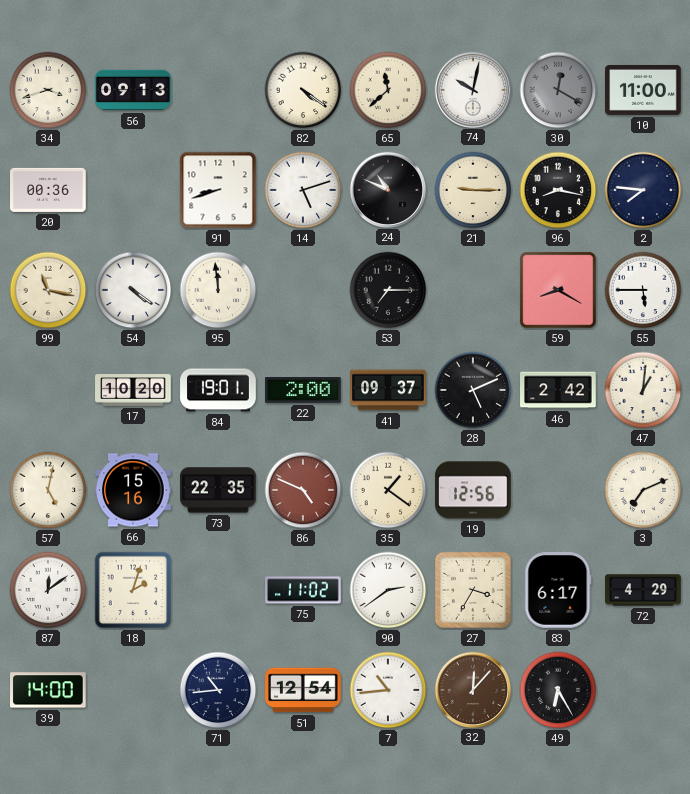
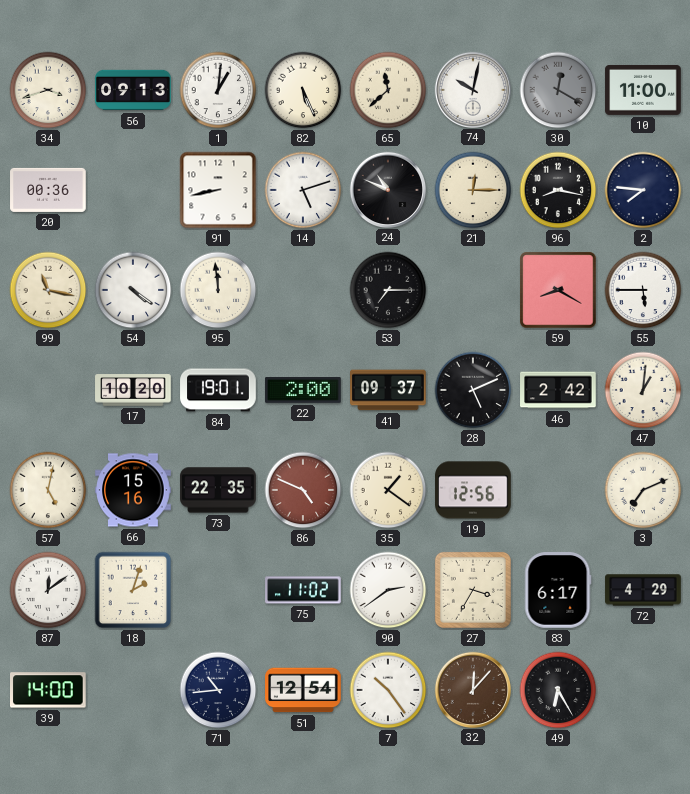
1: none -> 1:01 (218, 90)
82: 4:21 -> 5:26 (303, 90)
91: 8:42 -> 8:43 (218, 190)
21: 9:15 -> 12:15 (473, 190)
7: 10:44 -> 10:24 (388, 690)
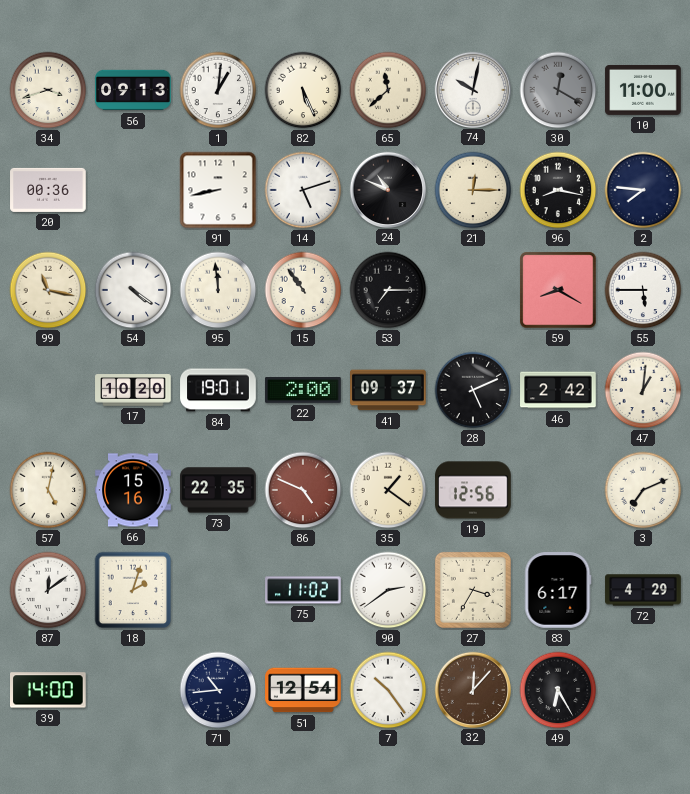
15: none -> 10:54 (303, 290)
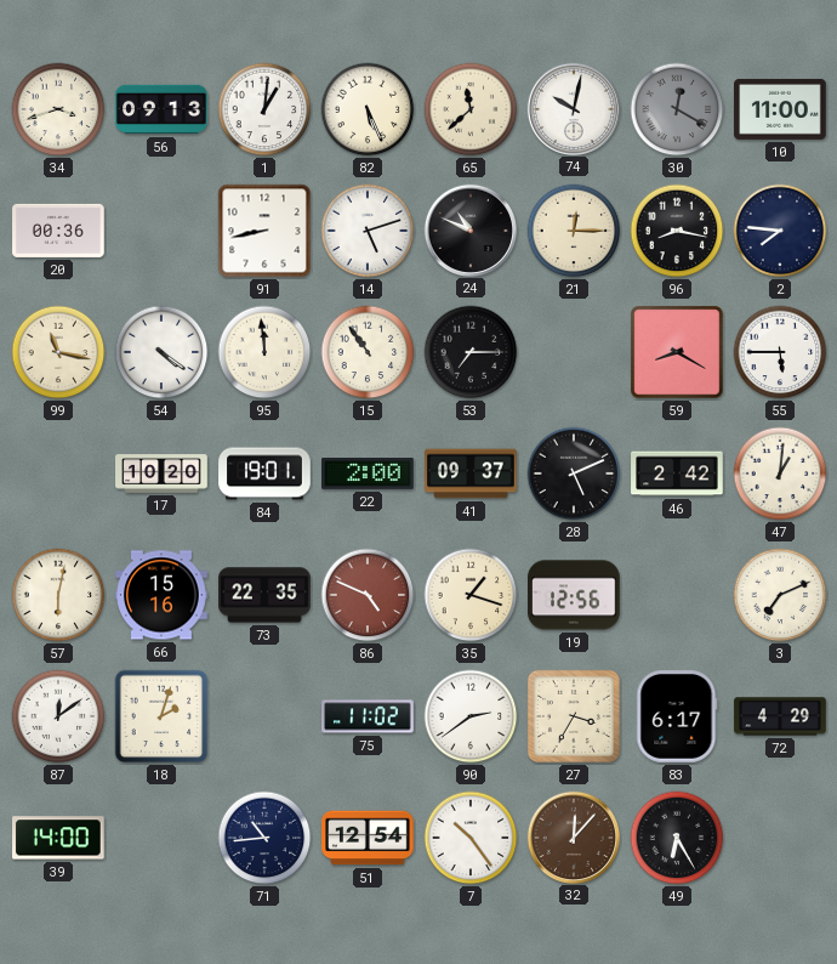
57: 5:02 -> 6:02 (58, 595)
35: 1:21 -> 1:18 (471, 595)
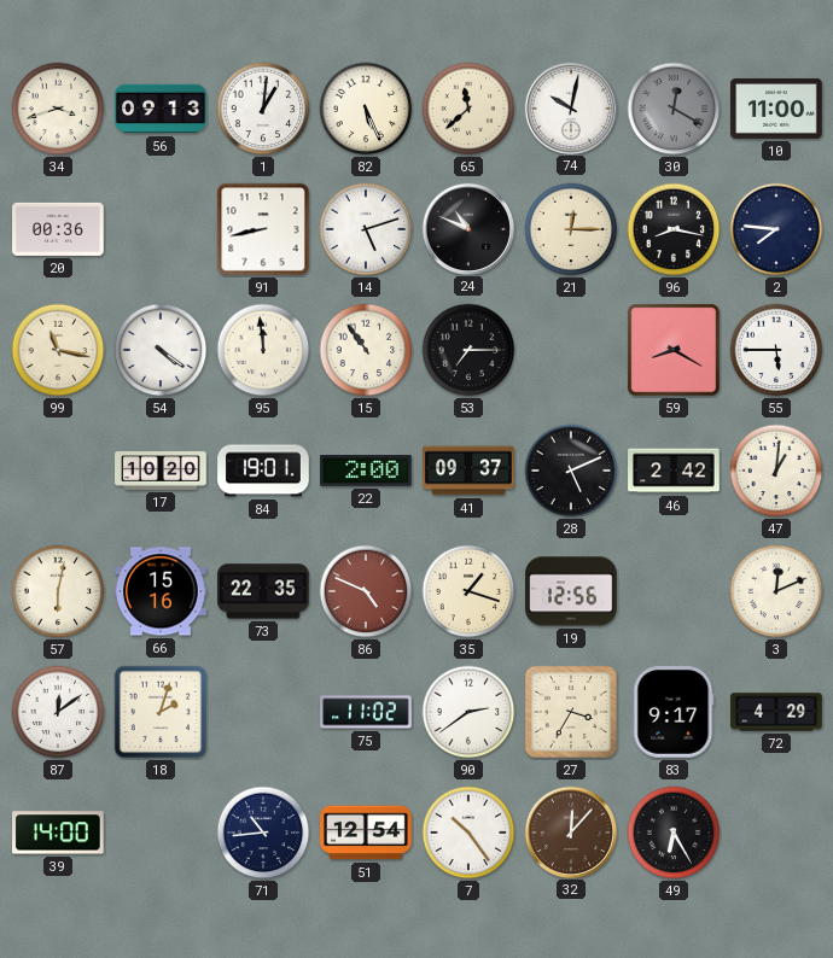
3: 7:11 -> 12:11 (776, 591)
83: 6:17 -> 9:17 (674, 712)
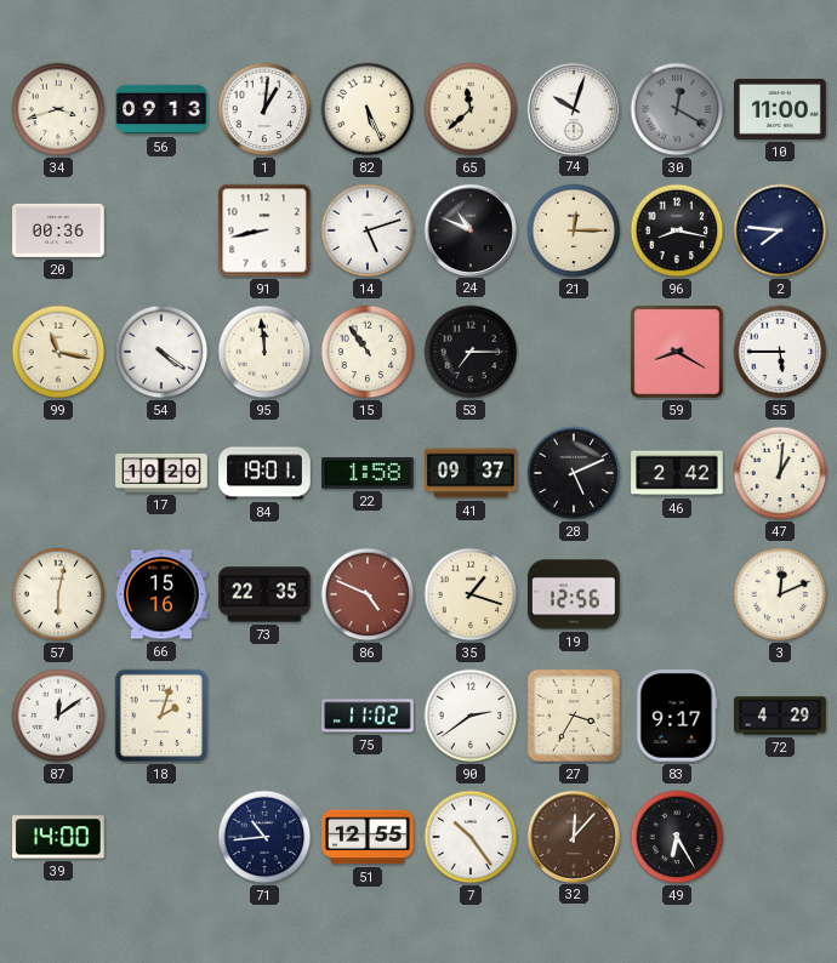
74: 10:02 -> 10:03 (573, 108)
22: 2:00 -> 1:58 (368, 474)
51: 12:54 -> 12:55 (368, 837)
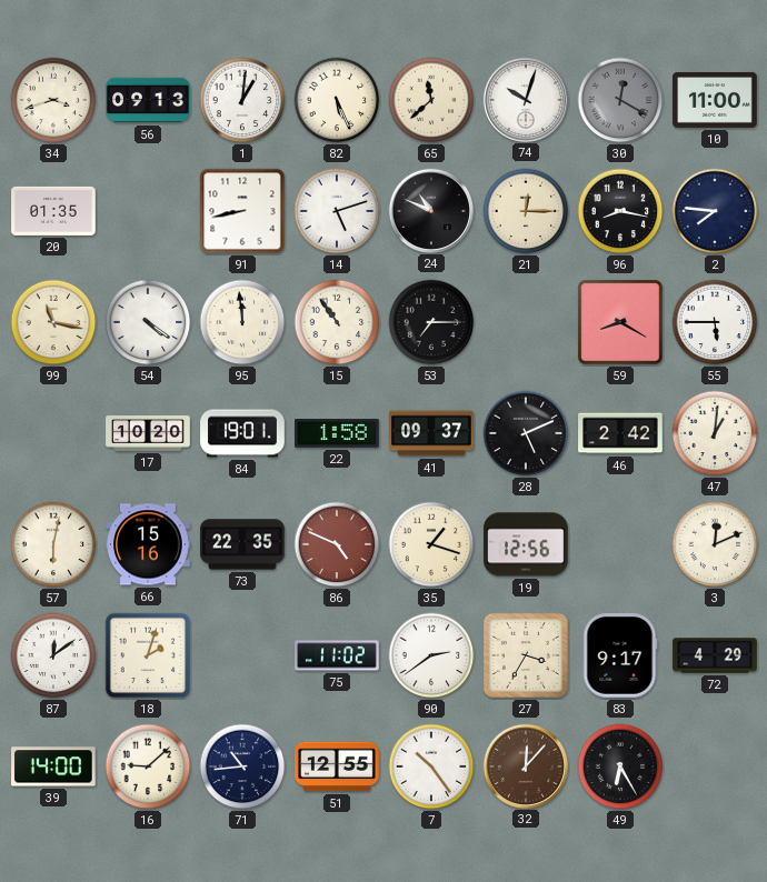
20: 00:36 -> 01:35 (53, 211)
16: none -> 9:08 (148, 766)
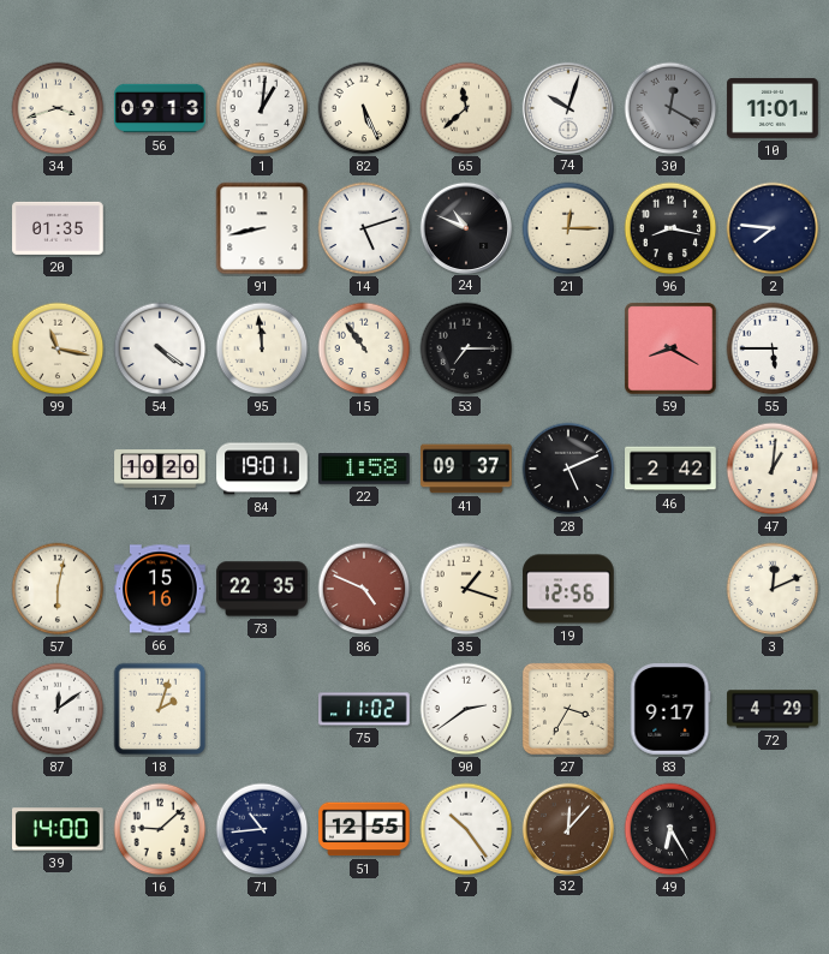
10: 11:00 -> 11:01 (773, 108)
